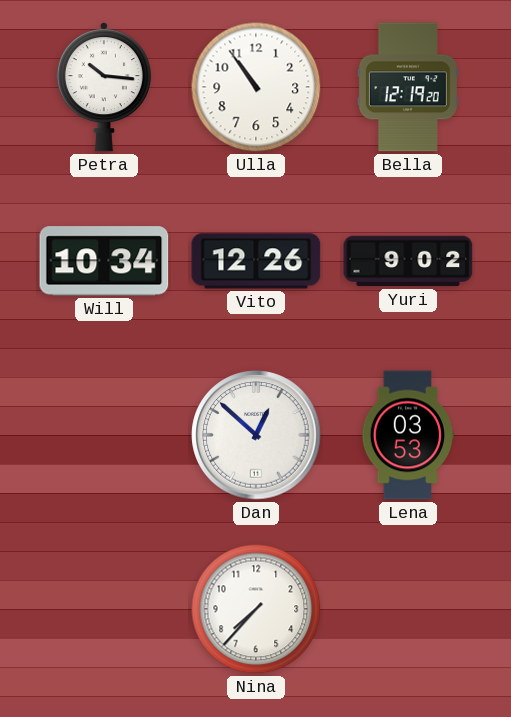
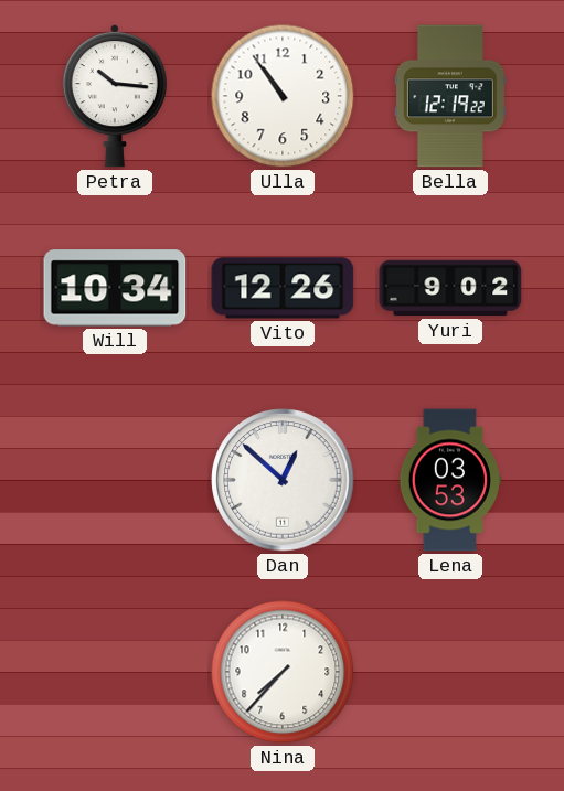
Bella: 12:19:20 -> 12:19:22 (450, 96)
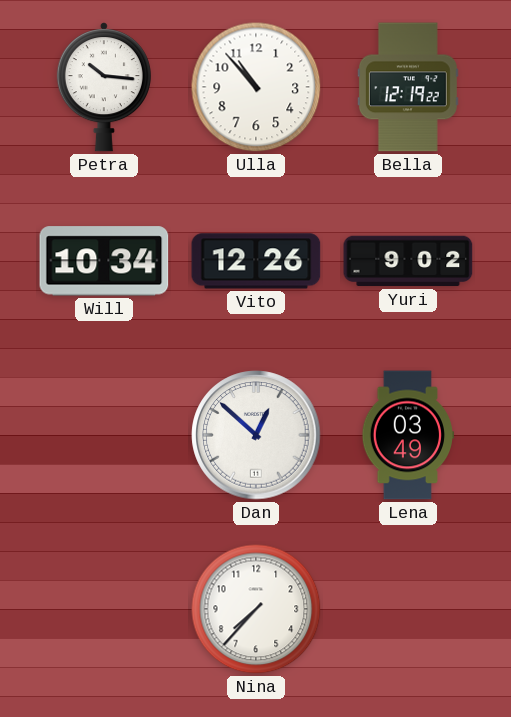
Ulla: 10:54 -> 10:53 (256, 87)
Lena: 03:53 -> 03:49 (407, 435)
